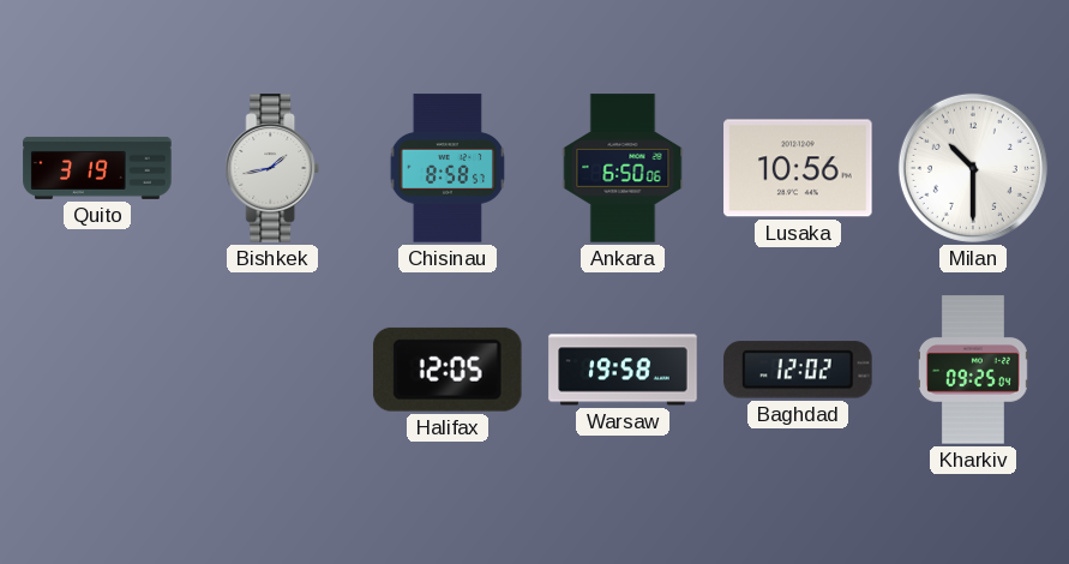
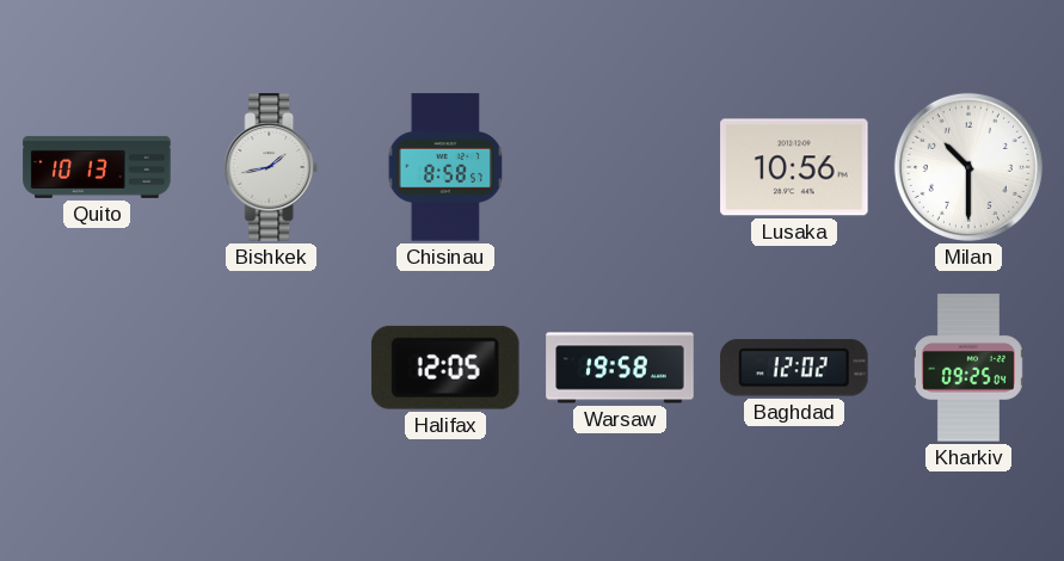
Quito: 3:19 -> 10:13 (97, 167)
Ankara: 6:50 -> none (623, 168)
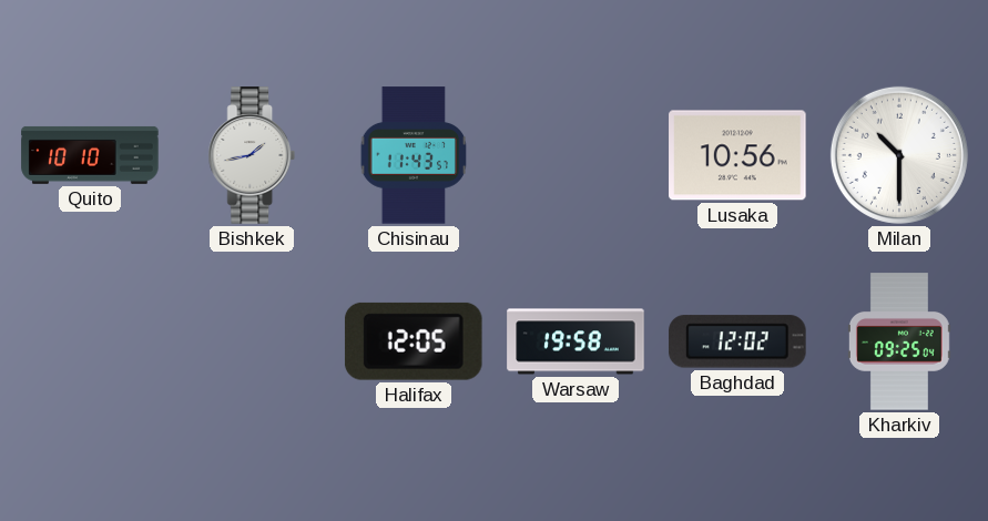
Quito: 10:13 -> 10:10 (90, 155)
Chisinau: 8:58 -> 11:43 (414, 155)
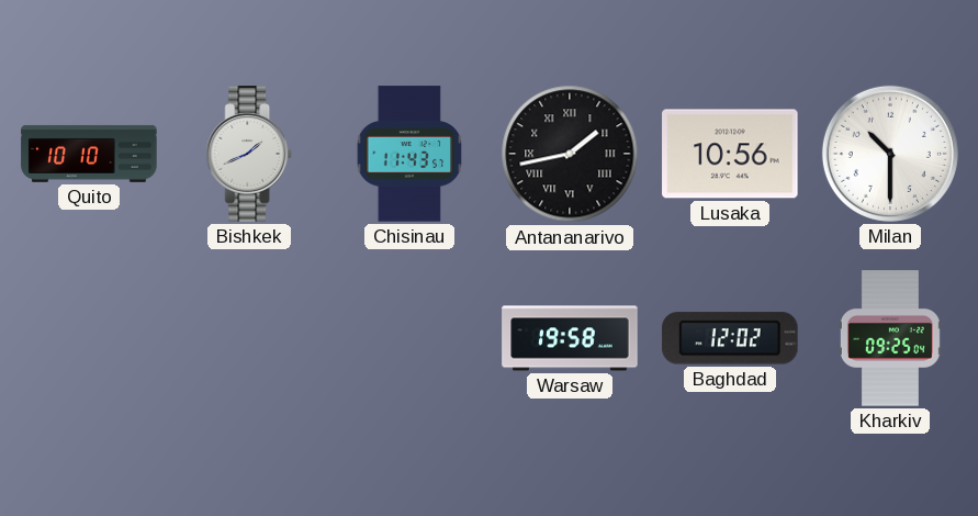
Bishkek: 1:43 -> 1:41 (249, 154)
Antananarivo: none -> 1:43 (570, 154)
Halifax: 12:05 -> none (414, 341)
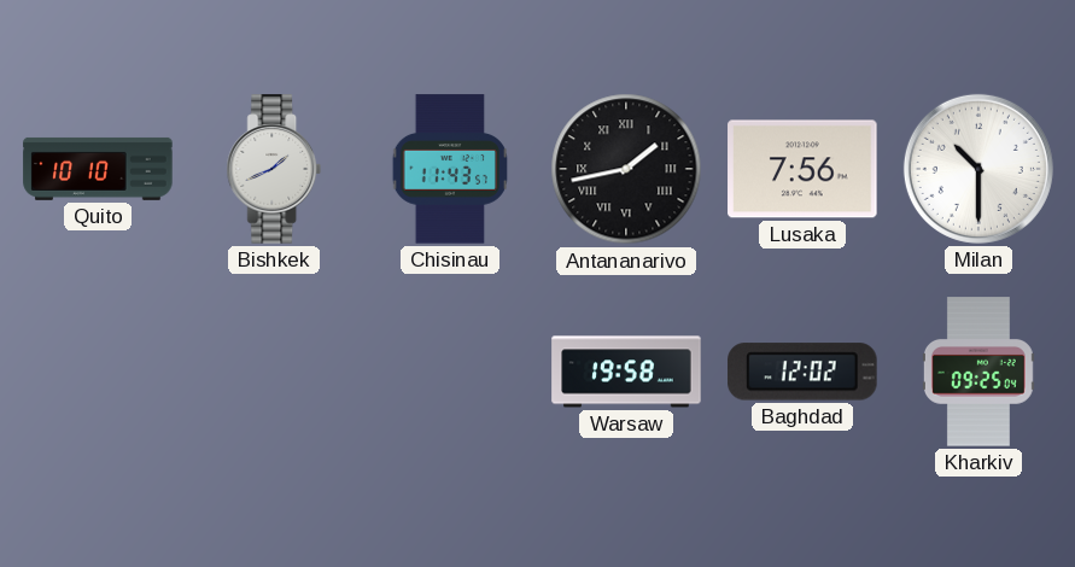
Lusaka: 10:56 -> 7:56 (802, 169)
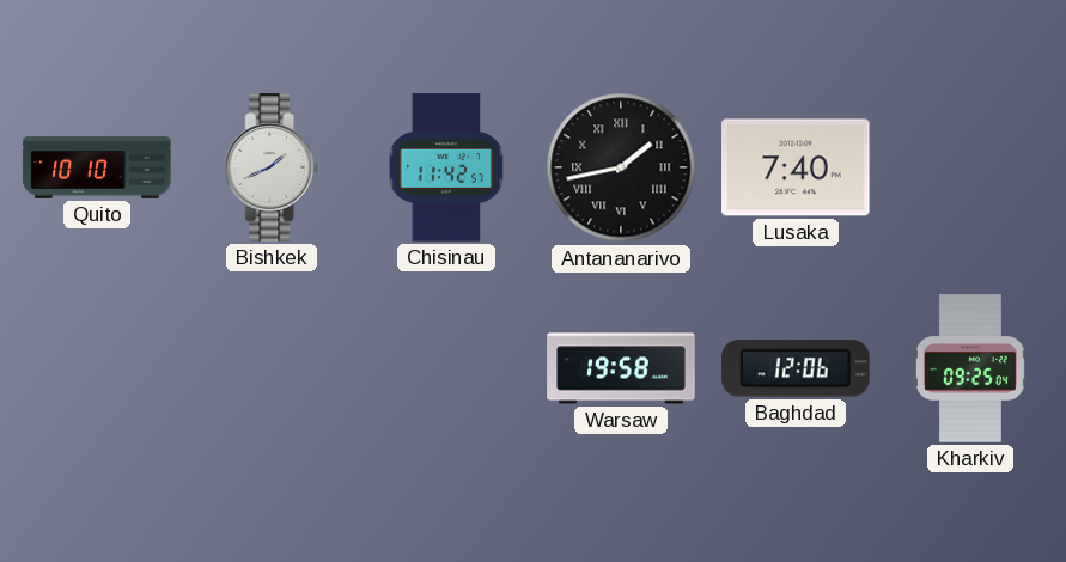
Chisinau: 11:43 -> 11:42 (446, 167)
Lusaka: 7:56 -> 7:40 (796, 167)
Milan: 10:30 -> none (978, 169)
Baghdad: 12:02 -> 12:06 (796, 368)
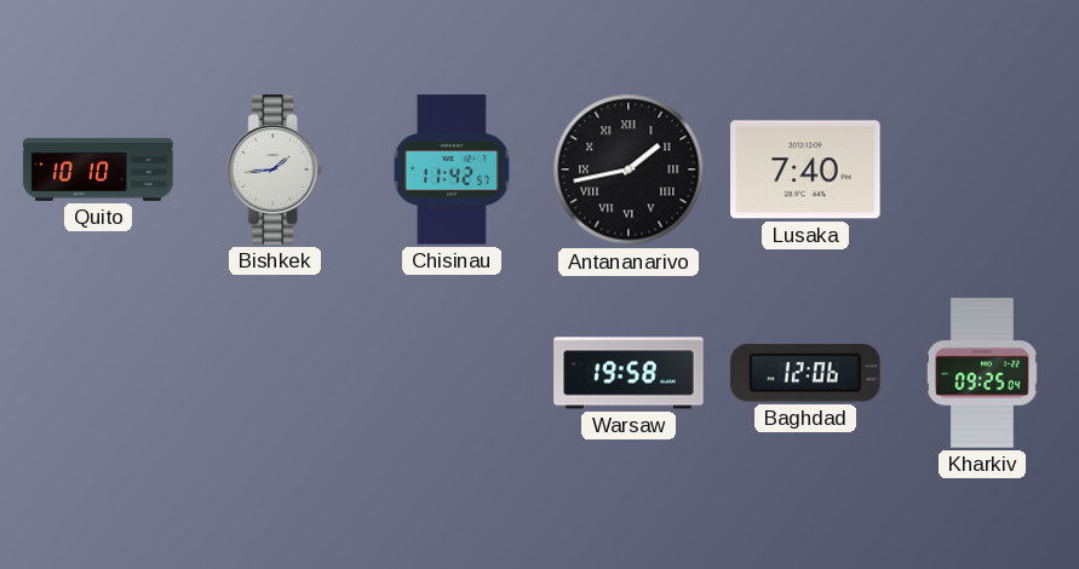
Bishkek: 1:41 -> 1:44 (275, 169)
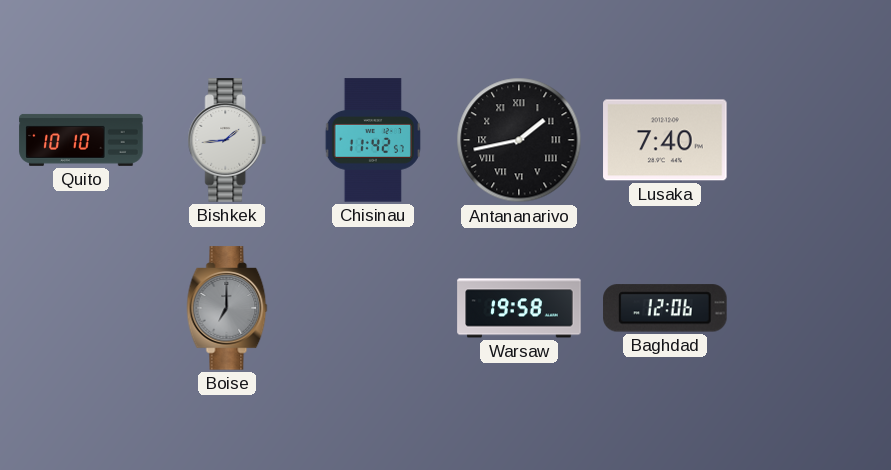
Boise: none -> 7:00 (227, 308)
Kharkiv: 09:25 -> none (982, 373)
